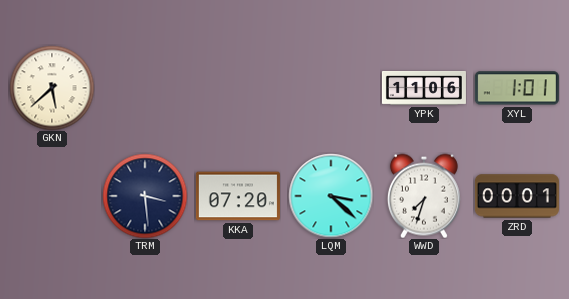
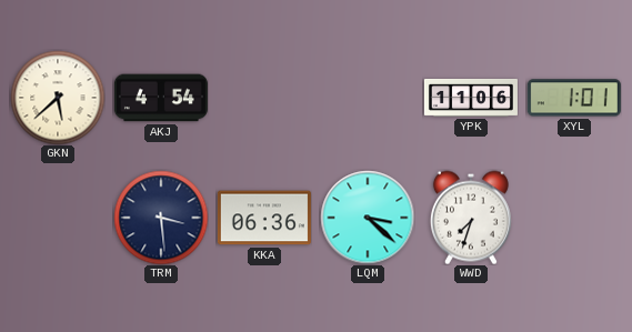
AKJ: none -> 4:54 (161, 98)
KKA: 07:20 -> 06:36 (264, 218)
ZRD: 00:01 -> none (517, 196)
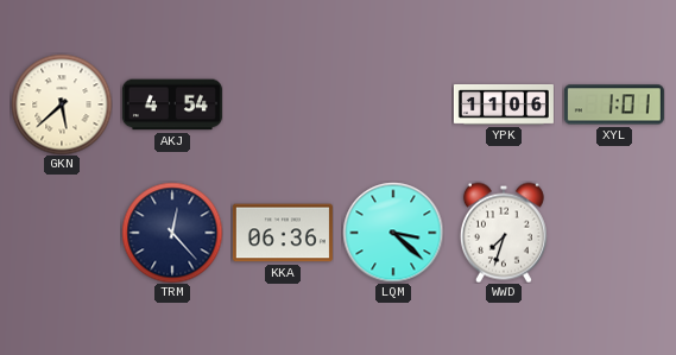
TRM: 3:29 -> 12:23 (172, 233)
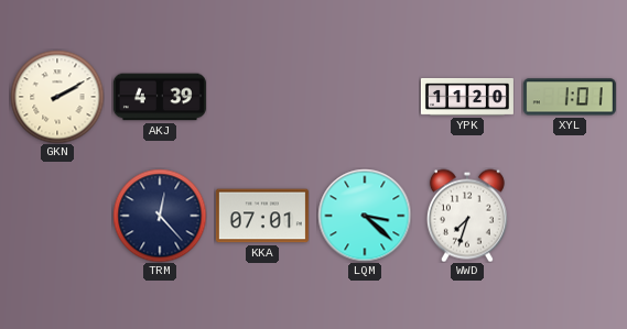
GKN: 5:38 -> 2:10 (57, 97)
AKJ: 4:54 -> 4:39 (160, 97)
YPK: 11:06 -> 11:20 (467, 98)
KKA: 06:36 -> 07:01 (262, 216)
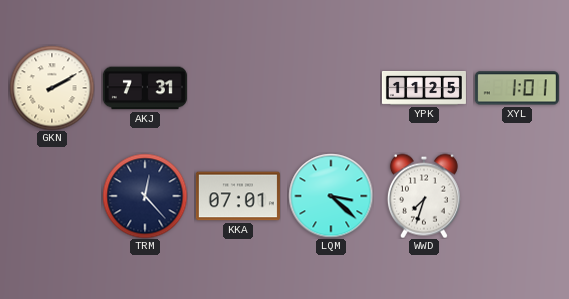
AKJ: 4:39 -> 7:31 (145, 88)
YPK: 11:20 -> 11:25 (424, 89)
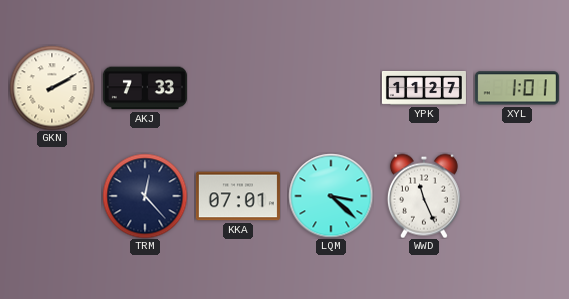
AKJ: 7:31 -> 7:33 (145, 88)
YPK: 11:25 -> 11:27 (424, 89)
WWD: 7:33 -> 11:26 (424, 196)
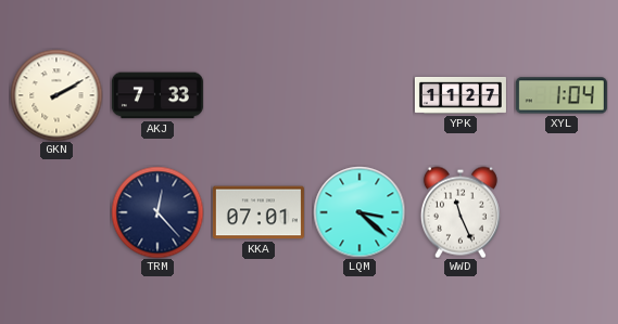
XYL: 1:01 -> 1:04 (562, 95)
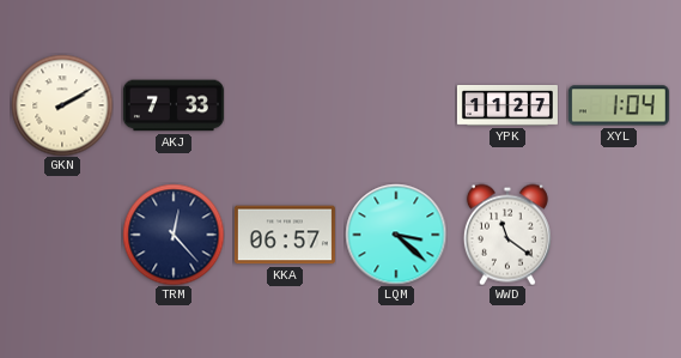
KKA: 07:01 -> 06:57 (285, 235)
WWD: 11:26 -> 11:21 (507, 235)
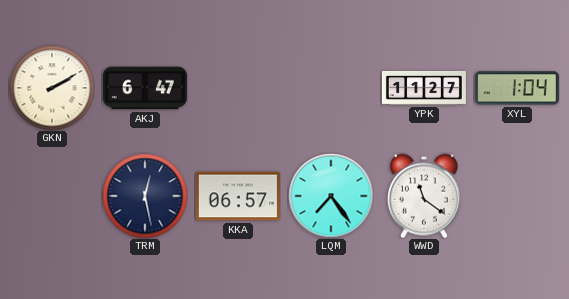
AKJ: 7:33 -> 6:47 (145, 88)
TRM: 12:23 -> 12:28 (145, 196)
LQM: 3:22 -> 7:24 (331, 196)
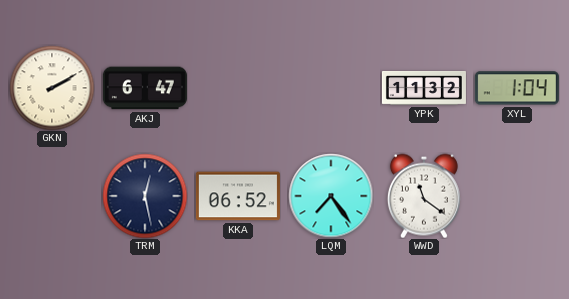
YPK: 11:27 -> 11:32 (424, 89)
KKA: 06:57 -> 06:52 (238, 196)
